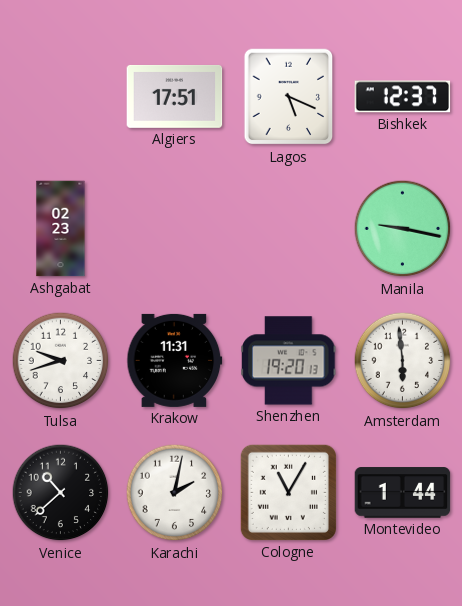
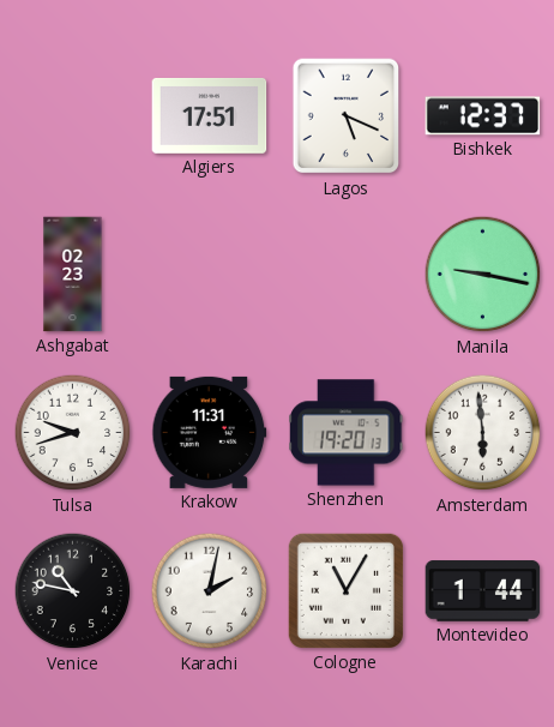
Venice: 10:38 -> 10:47 (73, 591)
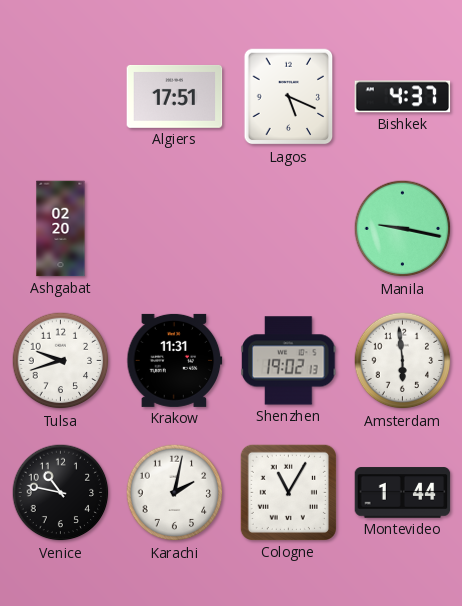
Bishkek: 12:37 -> 4:37 (403, 97)
Ashgabat: 02:23 -> 02:20 (61, 229)
Shenzhen: 19:20 -> 19:02 (289, 361)
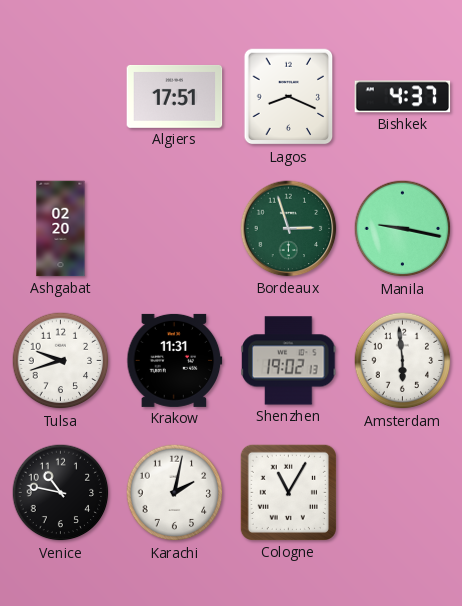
Lagos: 5:19 -> 8:19 (289, 97)
Bordeaux: none -> 2:57 (289, 229)
Montevideo: 1:44 -> none (403, 493)
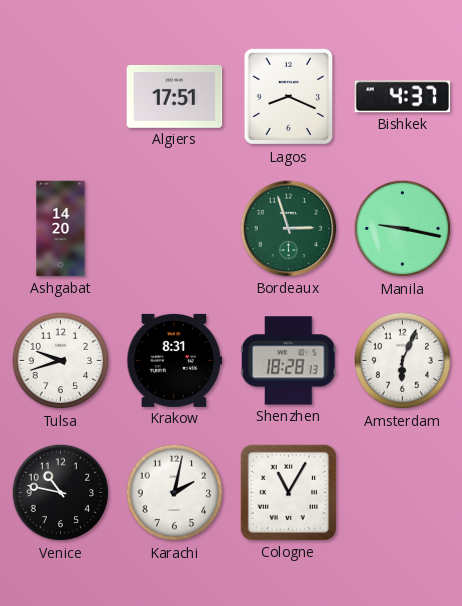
Ashgabat: 02:20 -> 14:20 (61, 229)
Krakow: 11:31 -> 8:31 (175, 360)
Shenzhen: 19:02 -> 18:28 (289, 361)
Amsterdam: 5:59 -> 6:04 (403, 361)
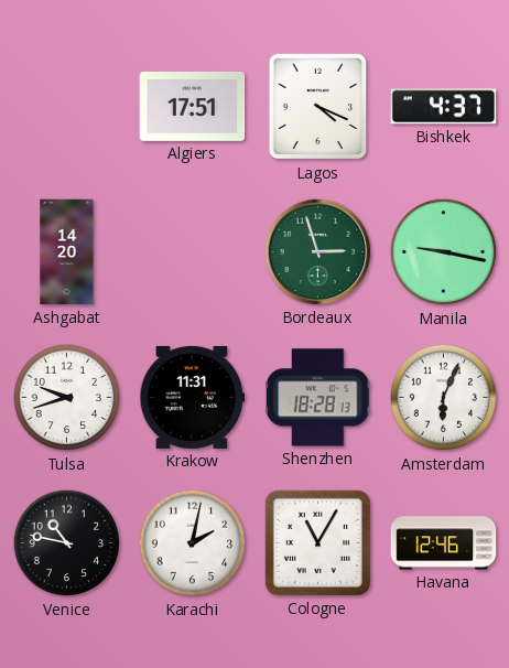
Lagos: 8:19 -> 4:19 (318, 107)
Krakow: 8:31 -> 11:31 (193, 397)
Havana: none -> 12:46 (444, 543)
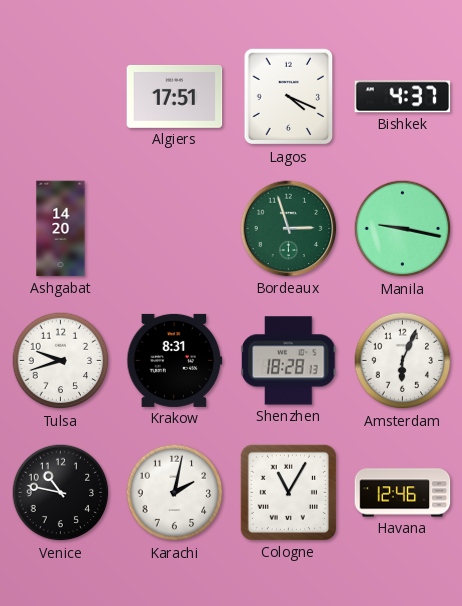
Krakow: 11:31 -> 8:31 (175, 360)
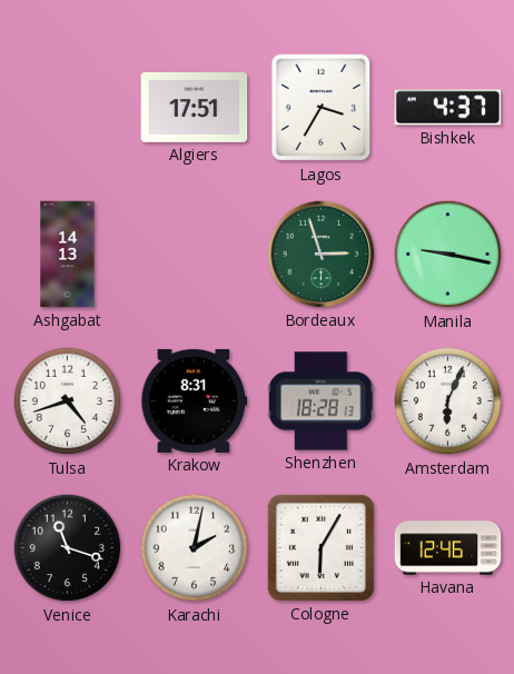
Lagos: 4:19 -> 3:35 (322, 108)
Ashgabat: 14:20 -> 14:13 (68, 255)
Tulsa: 9:42 -> 4:42 (68, 402)
Venice: 10:47 -> 11:18 (68, 548)
Cologne: 11:05 -> 6:05 (320, 547)
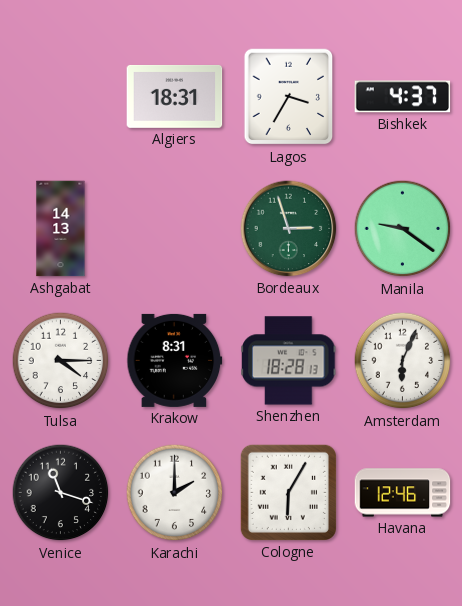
Algiers: 17:51 -> 18:31 (175, 96)
Manila: 9:17 -> 9:21 (403, 229)
Tulsa: 4:42 -> 4:15 (61, 361)
Karachi: 2:02 -> 2:00 (175, 493)
